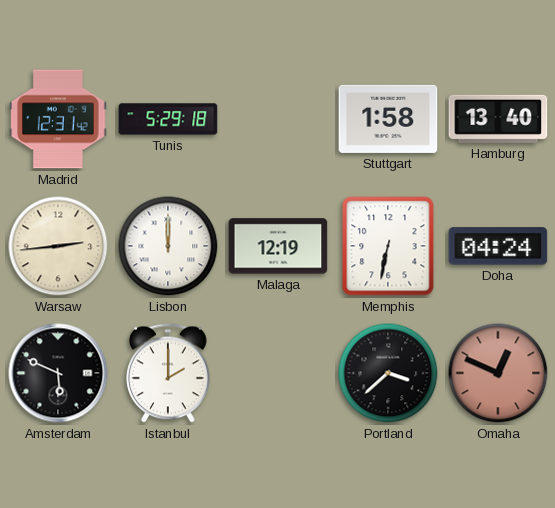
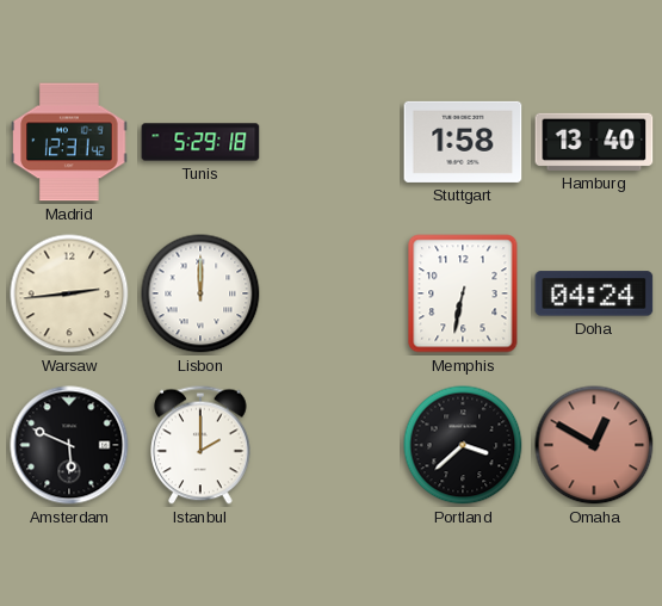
Malaga: 12:19 -> none (278, 246)
Omaha: 12:49 -> 12:50 (594, 445)
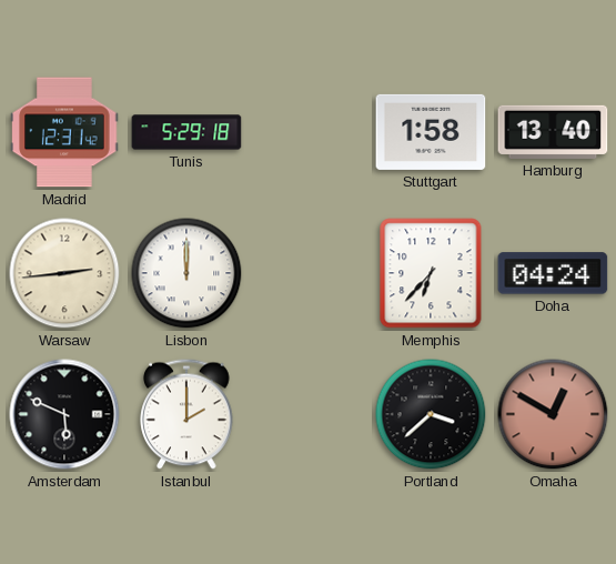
Memphis: 6:32 -> 6:37 (431, 273)
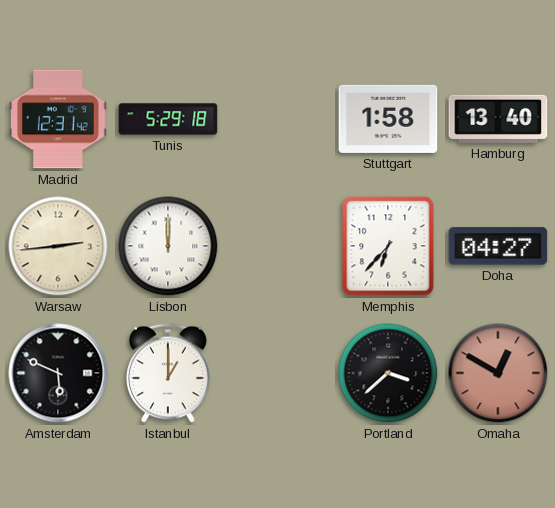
Doha: 04:24 -> 04:27 (498, 246)
Istanbul: 2:00 -> 1:00 (168, 373)
